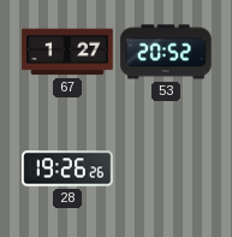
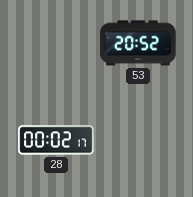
67: 1:27 -> none (67, 52)
28: 19:26 -> 00:02 (56, 140)
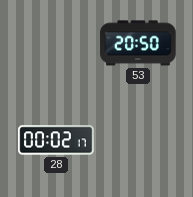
53: 20:52 -> 20:50 (138, 43)
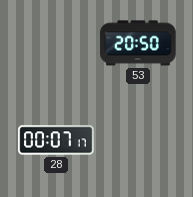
28: 00:02 -> 00:07 (56, 140)
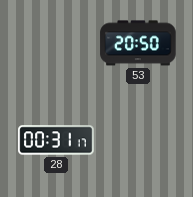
28: 00:07 -> 00:31 (56, 140)
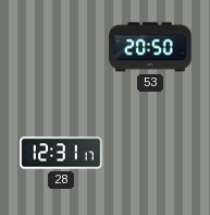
28: 00:31 -> 12:31 (61, 153)
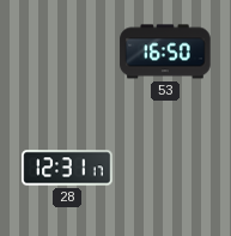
53: 20:50 -> 16:50 (165, 52)
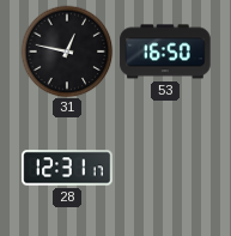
31: none -> 12:47 (67, 52)
